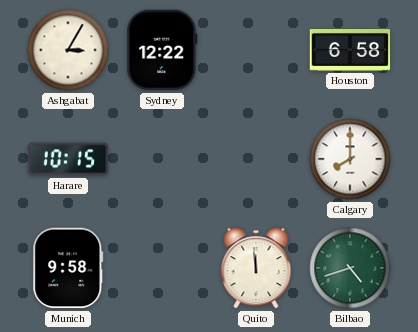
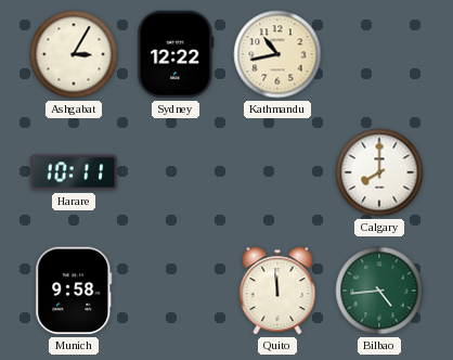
Kathmandu: none -> 10:43 (277, 54)
Houston: 6:58 -> none (350, 51)
Harare: 10:15 -> 10:11 (74, 172)
Bilbao: 4:42 -> 4:44 (379, 291)
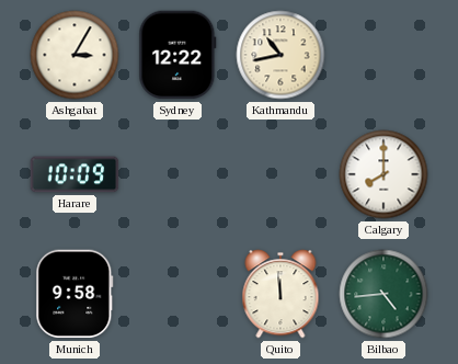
Harare: 10:11 -> 10:09 (75, 174)
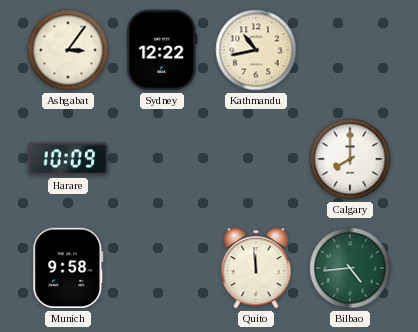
Ashgabat: 3:05 -> 3:06 (68, 50)
